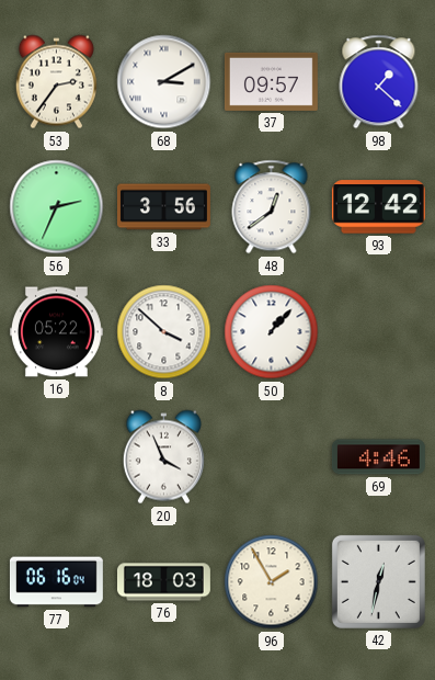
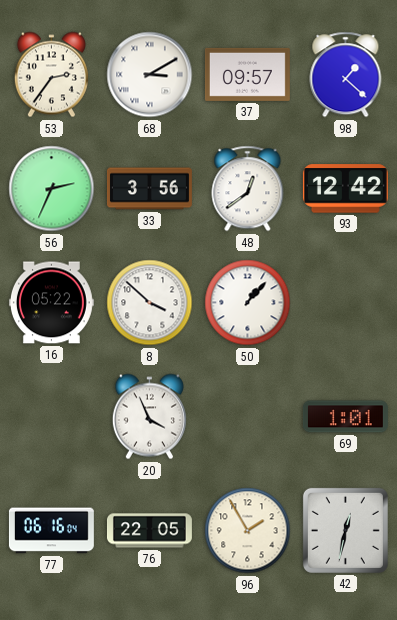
69: 4:46 -> 1:01 (345, 417)
76: 18:03 -> 22:05 (149, 531)
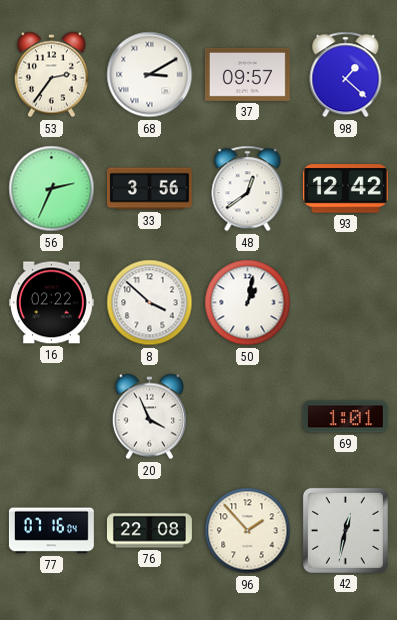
16: 05:22 -> 02:22 (51, 303)
50: 1:07 -> 1:02 (248, 303)
77: 06:16 -> 07:16 (51, 531)
76: 22:05 -> 22:08 (149, 531)
96: 1:55 -> 1:53 (248, 531)
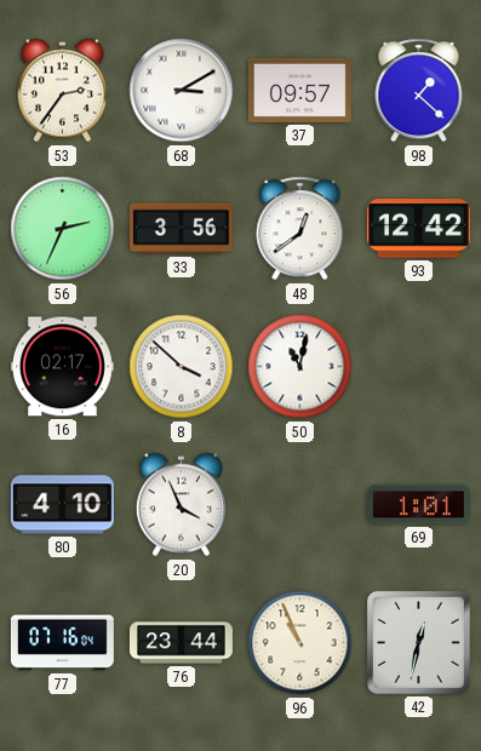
16: 02:22 -> 02:17 (62, 367)
50: 1:02 -> 11:02 (300, 367)
80: none -> 4:10 (62, 505)
76: 22:08 -> 23:44 (181, 643)
96: 1:53 -> 10:56 (300, 643)
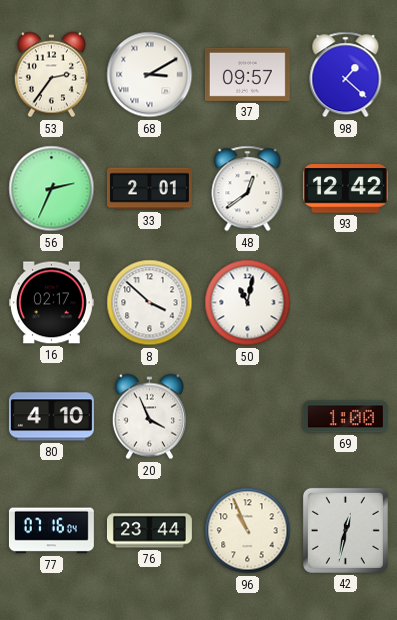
33: 3:56 -> 2:01 (149, 189)
69: 1:01 -> 1:00 (345, 417)
